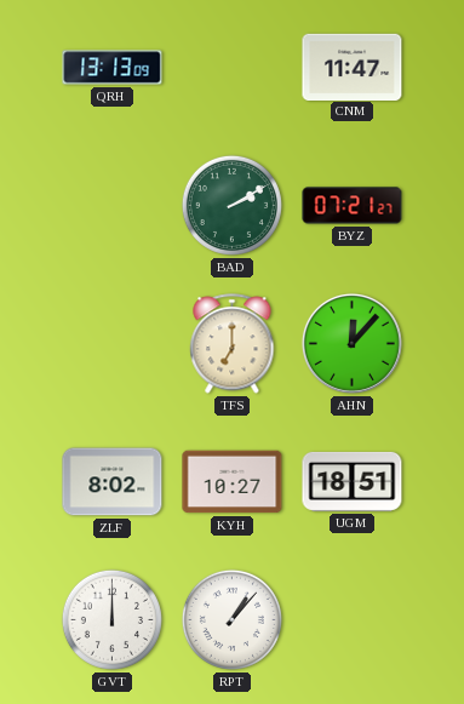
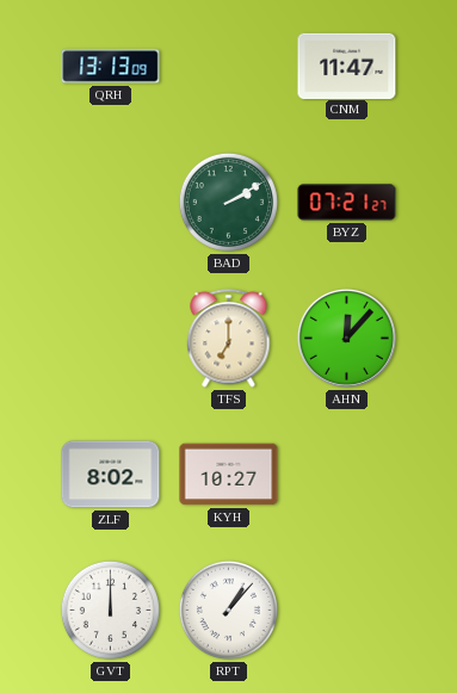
UGM: 18:51 -> none (353, 481)
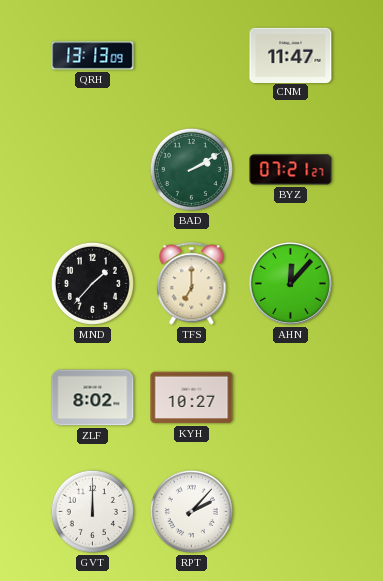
MND: none -> 1:37 (92, 283)
RPT: 1:07 -> 2:07 (191, 511)
